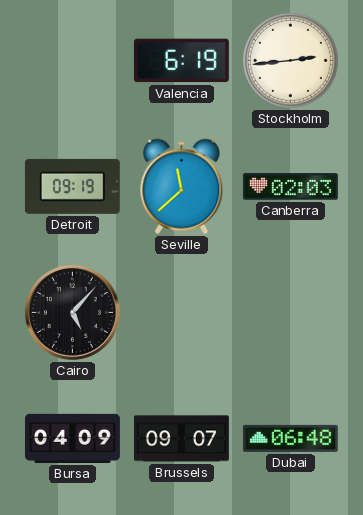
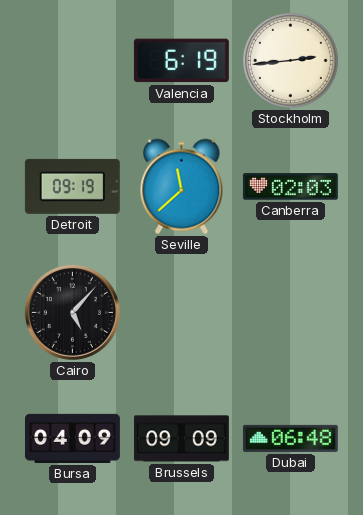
Brussels: 09:07 -> 09:09 (181, 439)
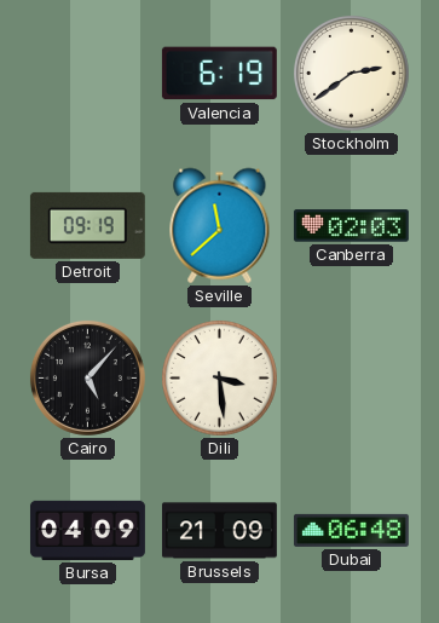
Stockholm: 2:44 -> 2:39 (352, 74)
Dili: none -> 3:29 (220, 379)
Brussels: 09:09 -> 21:09 (219, 531)
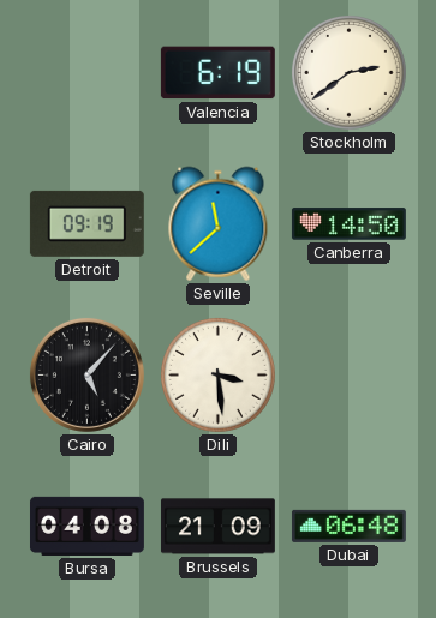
Canberra: 02:03 -> 14:50 (348, 224)
Bursa: 04:09 -> 04:08 (86, 526)
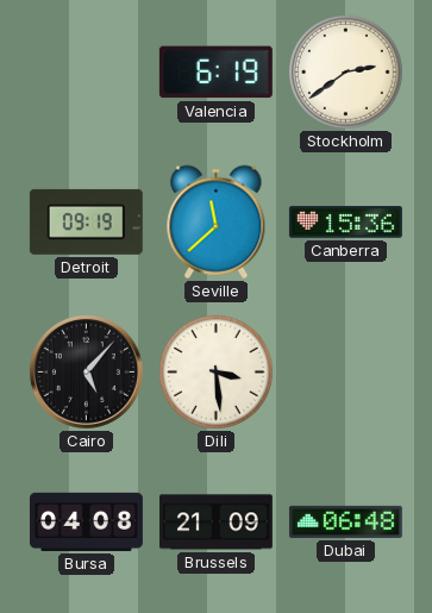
Canberra: 14:50 -> 15:36 (345, 223)
